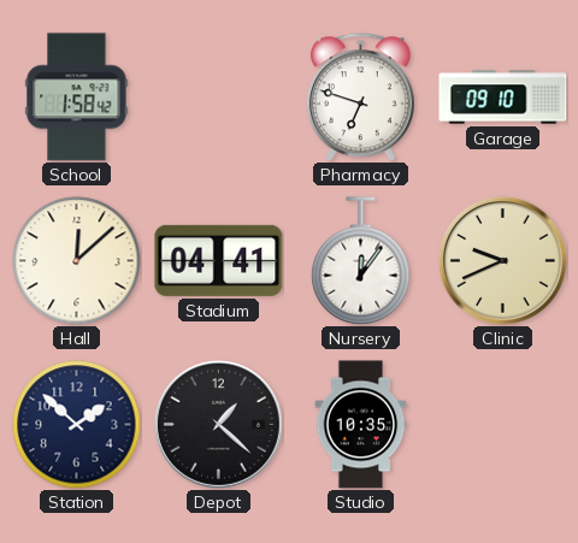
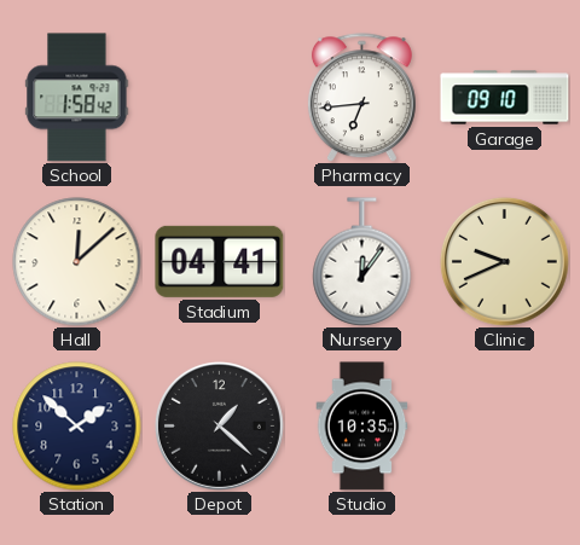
Pharmacy: 6:48 -> 6:44 (361, 98)
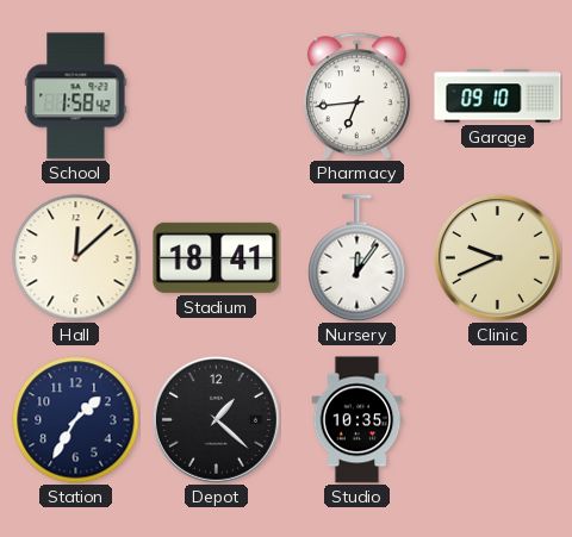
Stadium: 04:41 -> 18:41 (217, 257)
Station: 1:52 -> 1:35 (76, 420)
